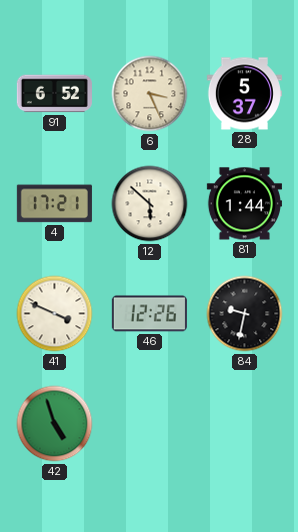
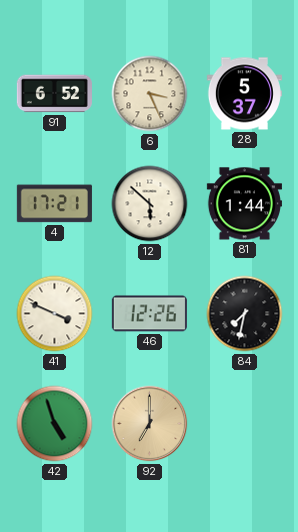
84: 9:32 -> 7:32 (245, 314)
92: none -> 7:00 (150, 424)
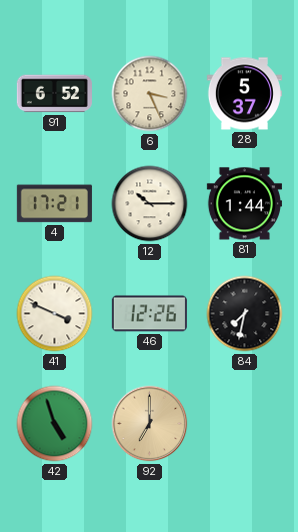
12: 5:52 -> 10:15 (150, 204)
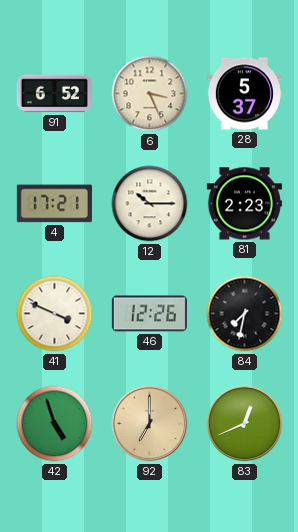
81: 1:44 -> 2:23 (244, 204)
83: none -> 12:41 (245, 424)
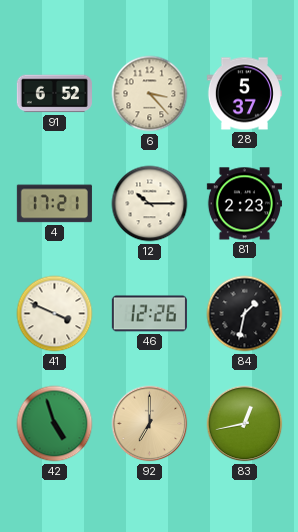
6: 3:26 -> 3:23 (150, 94)
84: 7:32 -> 1:32 (245, 314)
83: 12:41 -> 12:43 (245, 424)
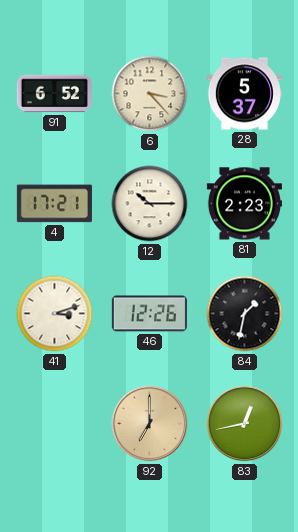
41: 3:49 -> 3:12 (55, 314)
42: 4:57 -> none (55, 424)
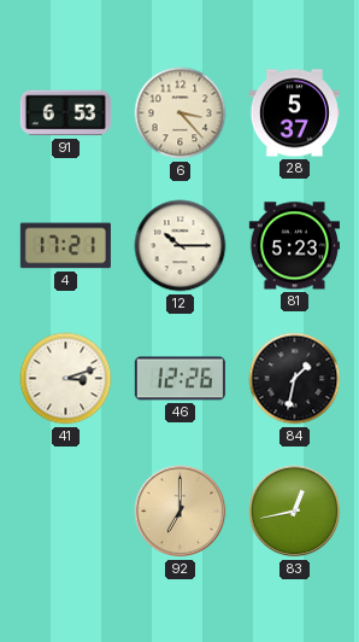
91: 6:52 -> 6:53 (65, 113)
81: 2:23 -> 5:23 (294, 246)
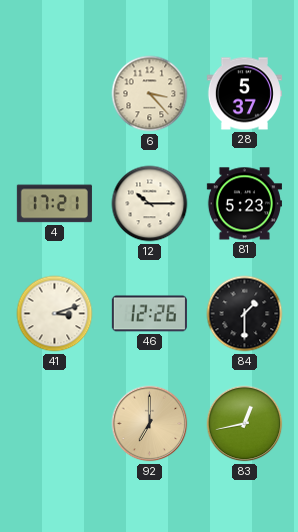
91: 6:53 -> none (65, 113)
84: 1:32 -> 1:30 (245, 314)
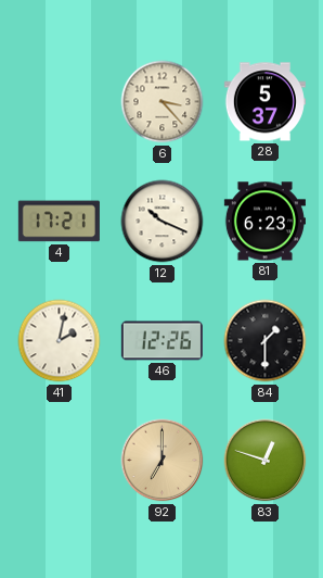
12: 10:15 -> 10:19 (163, 222)
81: 5:23 -> 6:23 (264, 222)
41: 3:12 -> 2:02 (60, 341)
83: 12:43 -> 12:48 (266, 461)
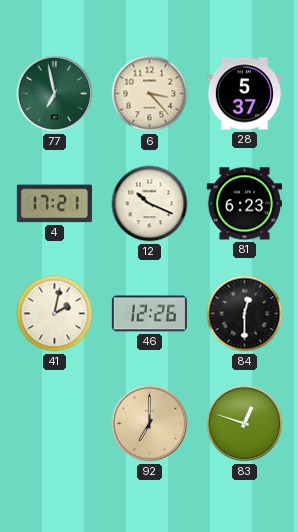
77: none -> 6:58 (55, 94)
84: 1:30 -> 12:30 (245, 314)
